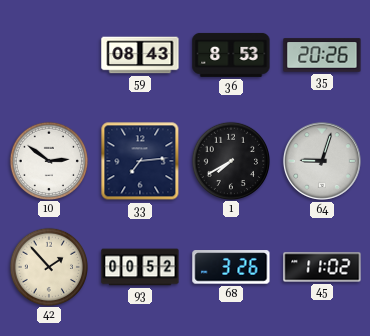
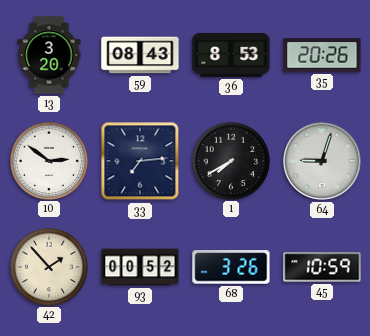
13: none -> 3:20 (49, 55)
45: 11:02 -> 10:59 (322, 267)
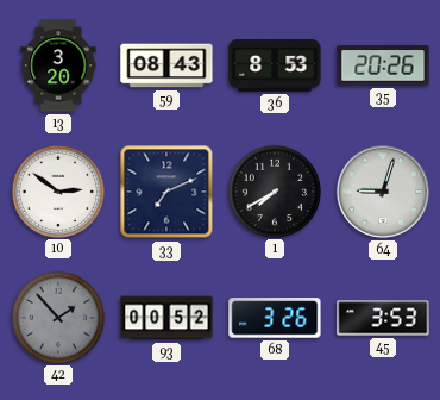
33: 7:14 -> 7:11 (166, 192)
42 dial: cream -> grey (57, 317)
45: 10:59 -> 3:53 (383, 318)
